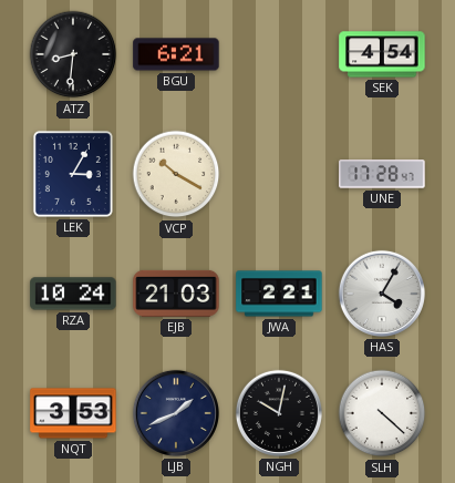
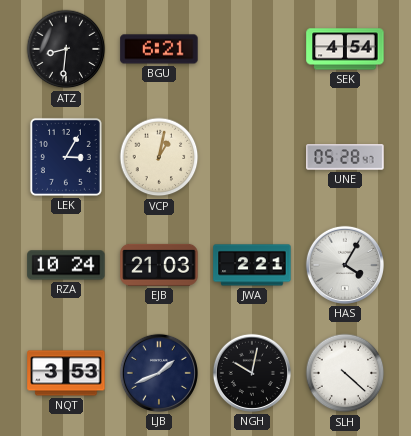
VCP: 10:20 -> 1:02 (159, 157)
UNE: 17:28 -> 05:28 (345, 157)
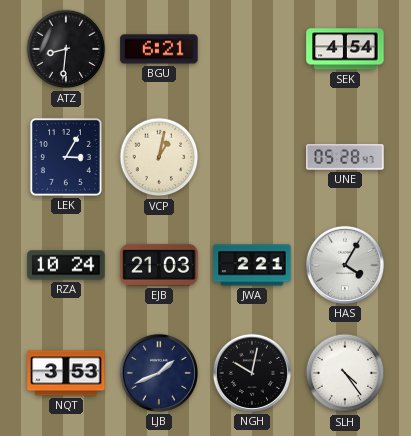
SLH: 4:22 -> 4:24 (345, 373)
